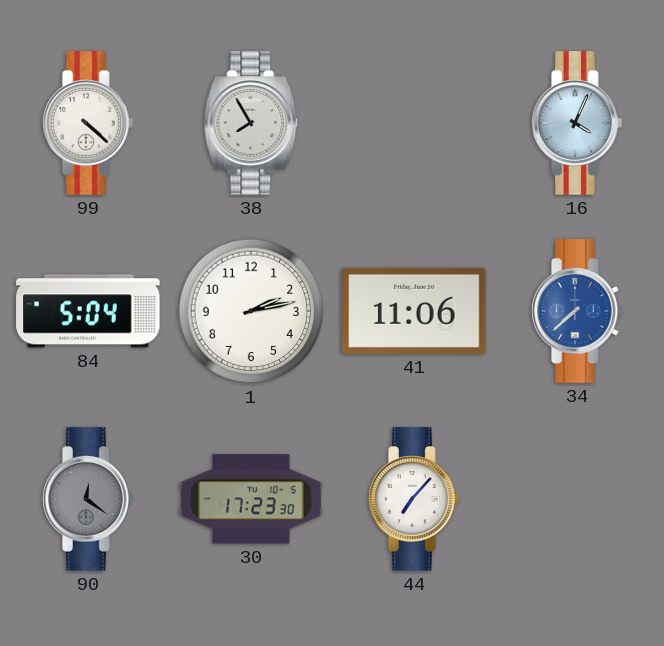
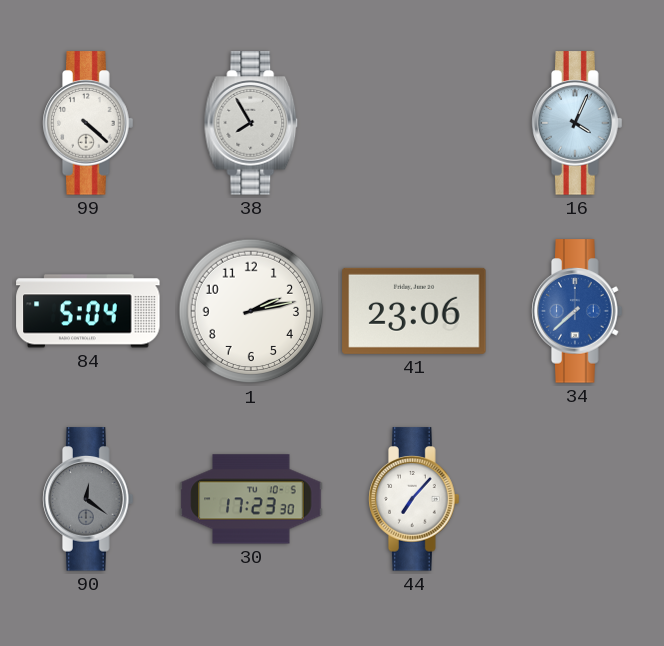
41: 11:06 -> 23:06 (414, 311)
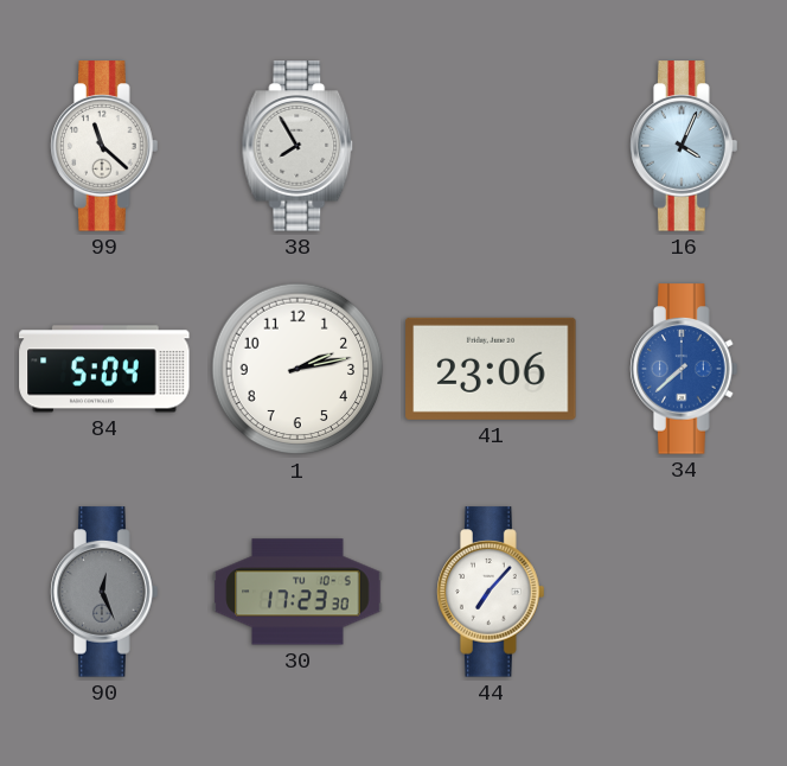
99: 4:22 -> 11:22 (104, 146)
90: 12:21 -> 12:26 (104, 592)
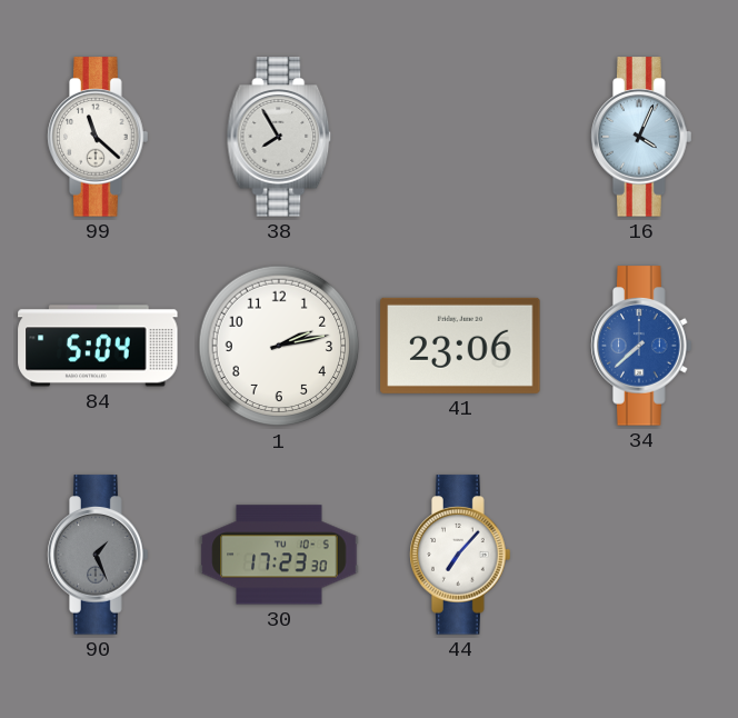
90: 12:26 -> 1:26 (98, 555)
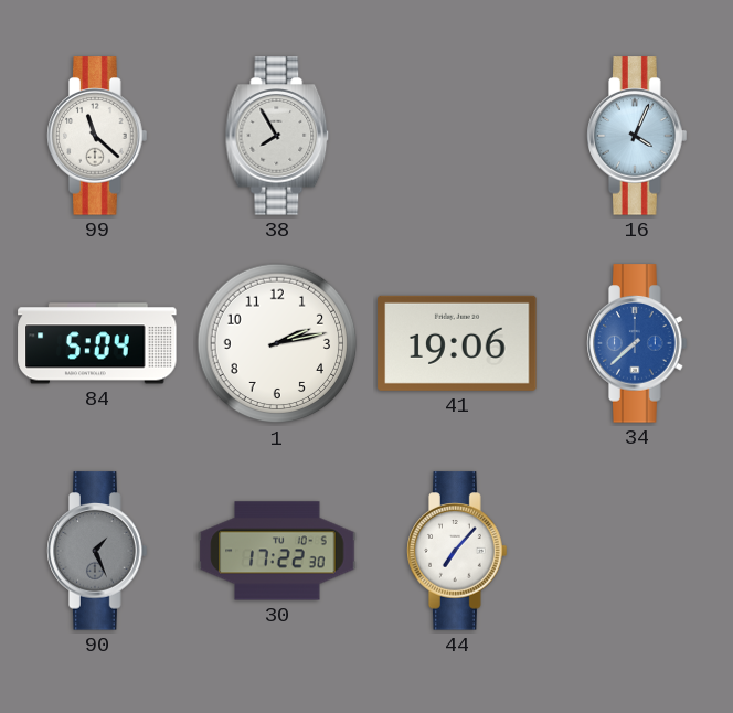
41: 23:06 -> 19:06 (457, 343)
30: 17:23 -> 17:22 (277, 551)
